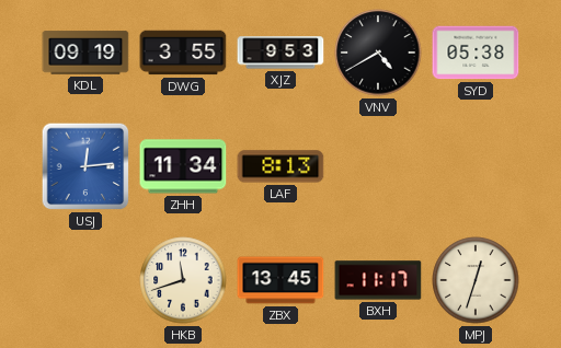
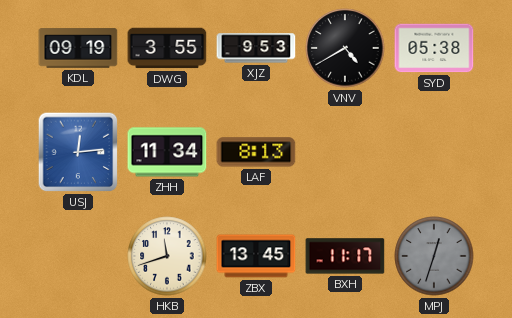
MPJ dial: cream -> grey (434, 256)
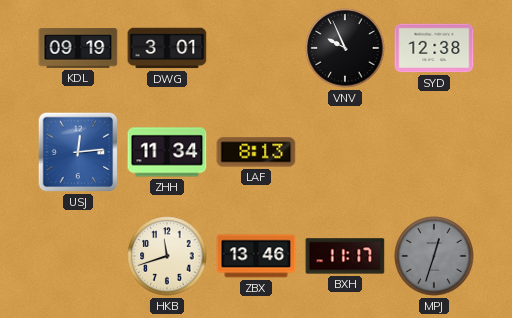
DWG: 3:55 -> 3:01 (167, 48)
XJZ: 9:53 -> none (256, 48)
VNV: 4:40 -> 9:56 (345, 48)
SYD: 05:38 -> 12:38 (434, 48)
ZBX: 13:45 -> 13:46 (256, 256)
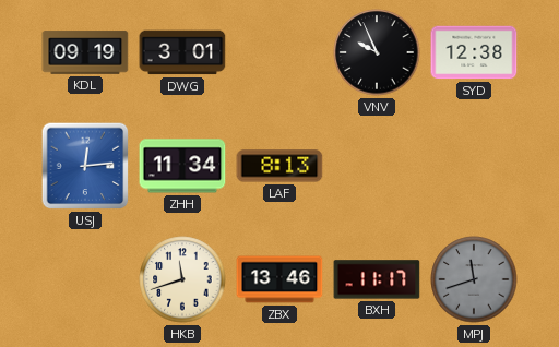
MPJ: 12:33 -> 11:42 (474, 279)
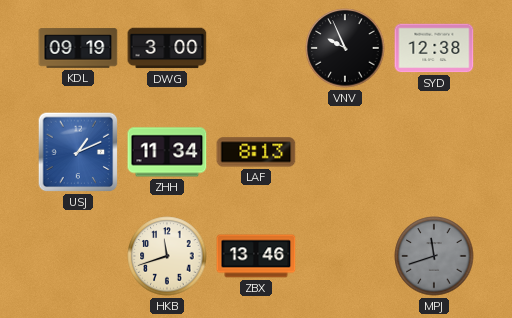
DWG: 3:01 -> 3:00 (167, 48)
USJ: 12:14 -> 1:11 (78, 152)
BXH: 11:17 -> none (377, 279)
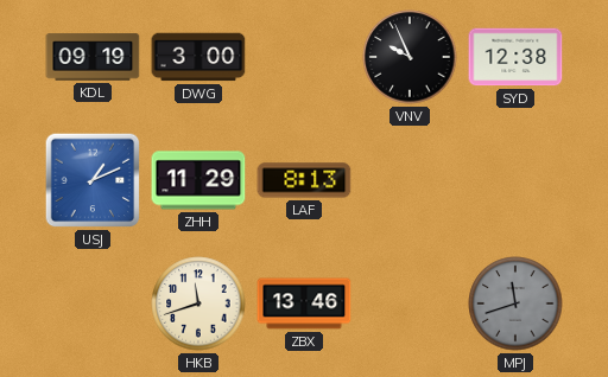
ZHH: 11:34 -> 11:29 (198, 180)
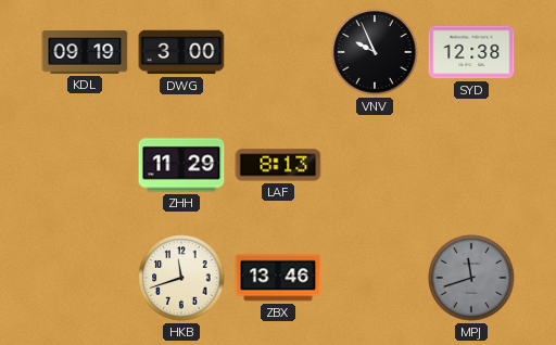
USJ: 1:11 -> none (93, 180)
